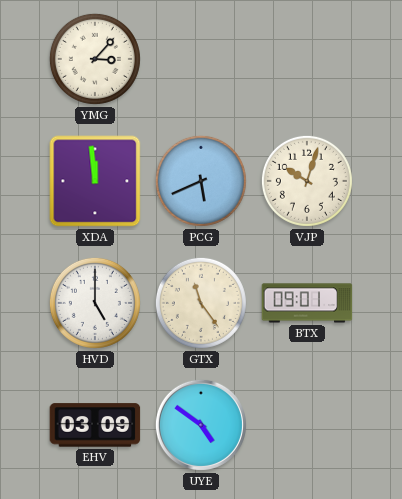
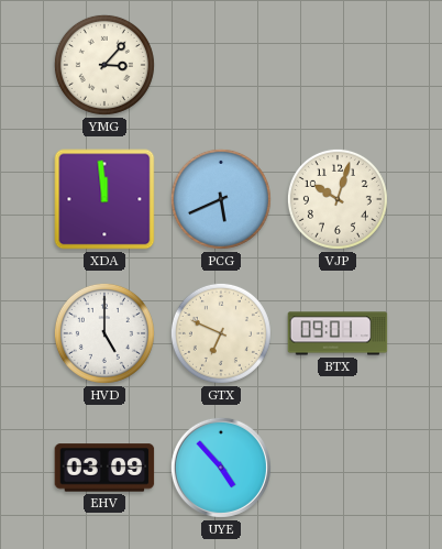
GTX: 11:24 -> 6:49 (221, 333)
UYE: 4:51 -> 4:53 (221, 468)
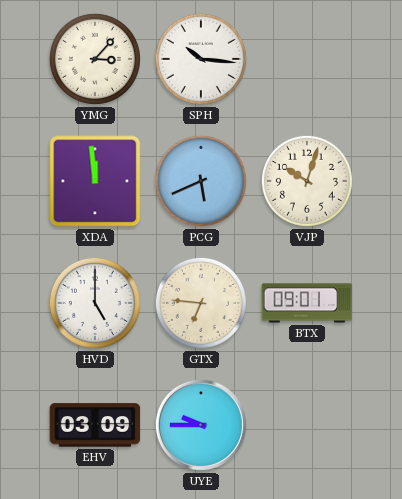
SPH: none -> 10:16 (201, 59)
GTX: 6:49 -> 6:46 (201, 303)
UYE: 4:53 -> 9:45 (201, 425)
